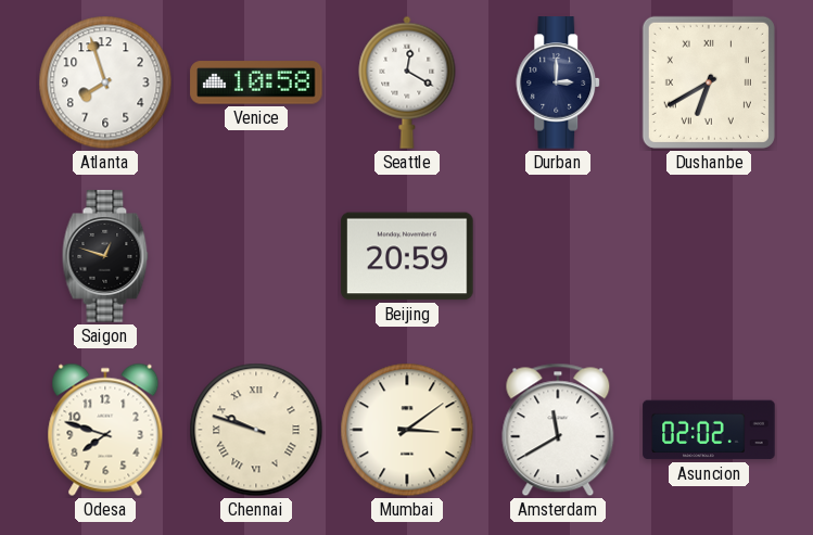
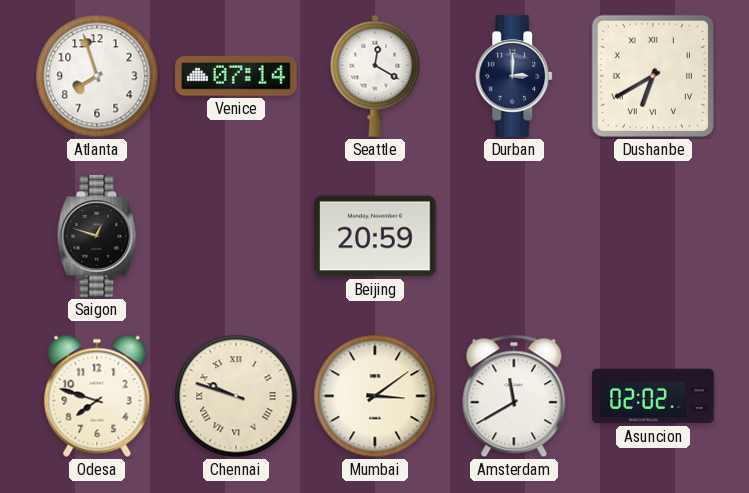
Venice: 10:58 -> 07:14 (236, 76)
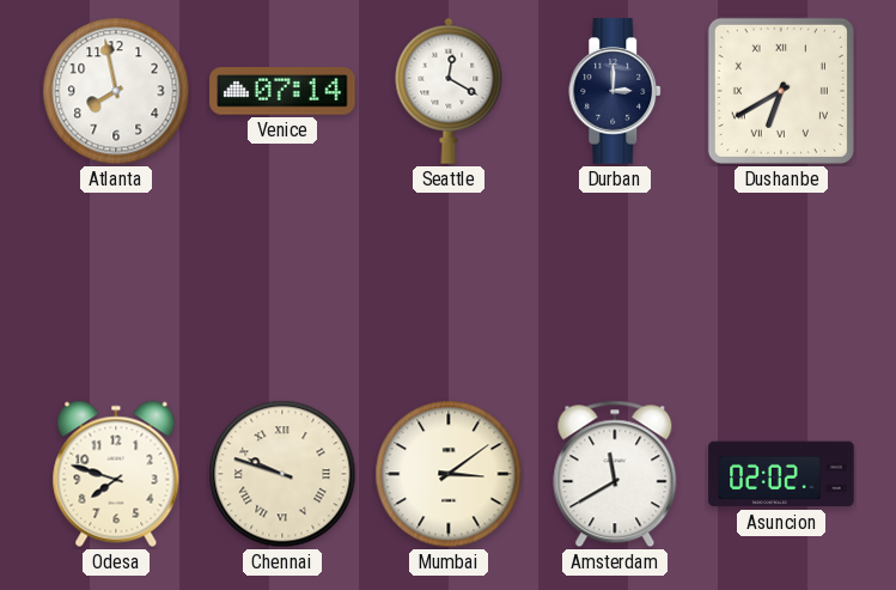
Atlanta: 7:57 -> 7:58 (116, 91)
Saigon: 12:48 -> none (97, 236)
Beijing: 20:59 -> none (375, 236)
